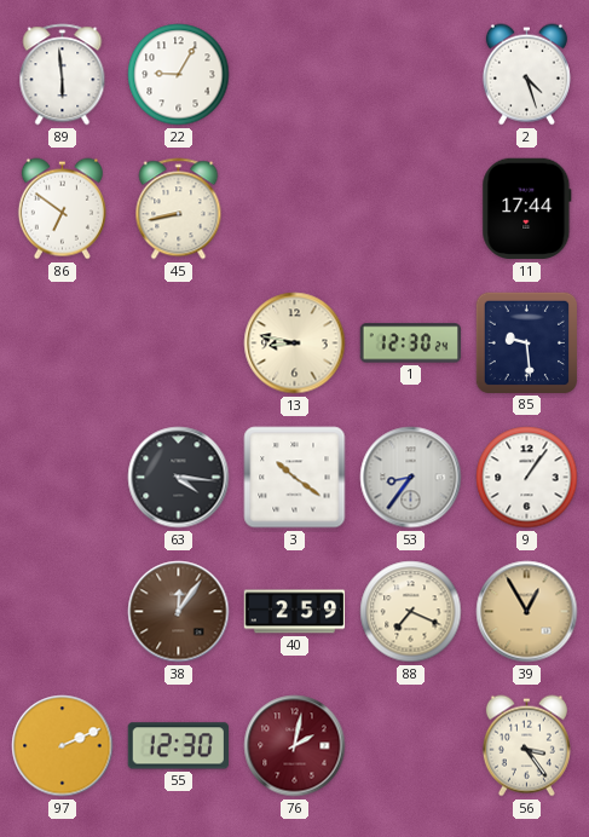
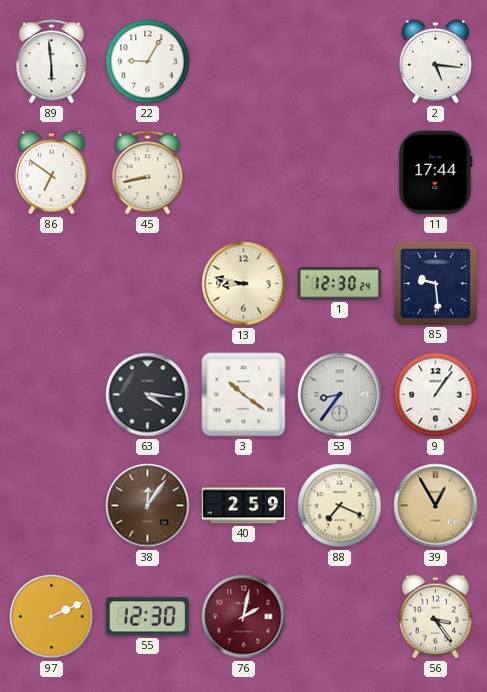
2: 4:27 -> 5:16 (435, 62)
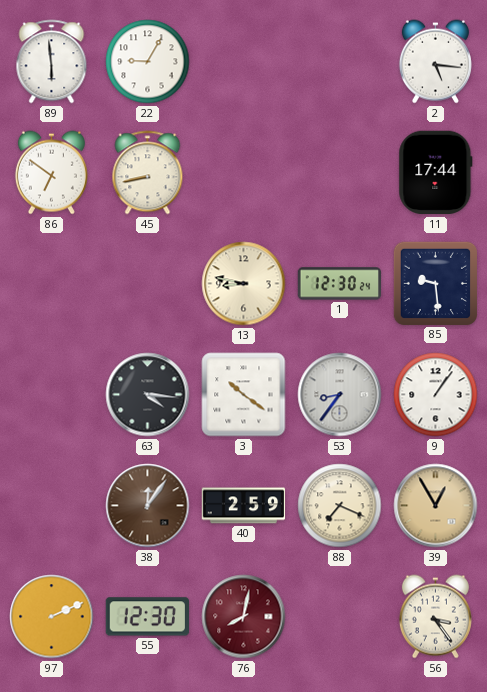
76: 2:02 -> 8:02 (244, 617)
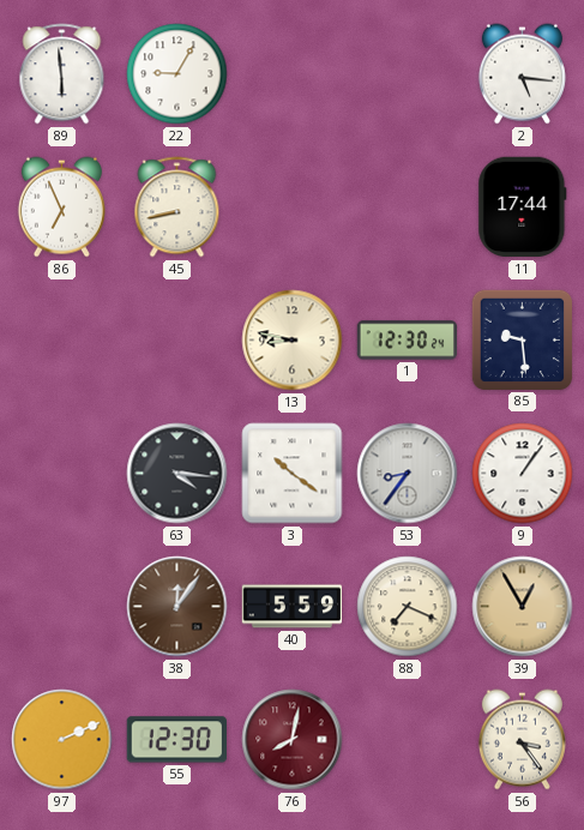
86: 6:51 -> 6:56 (61, 207)
40: 2:59 -> 5:59 (293, 607)
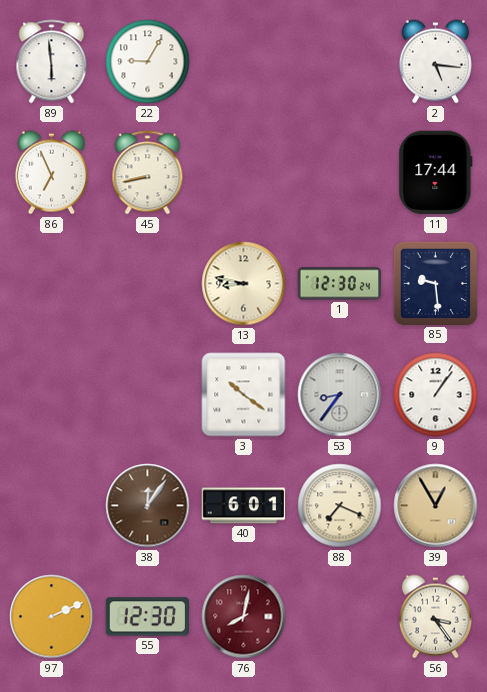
63: 4:16 -> none (177, 474)
40: 5:59 -> 6:01 (244, 506)
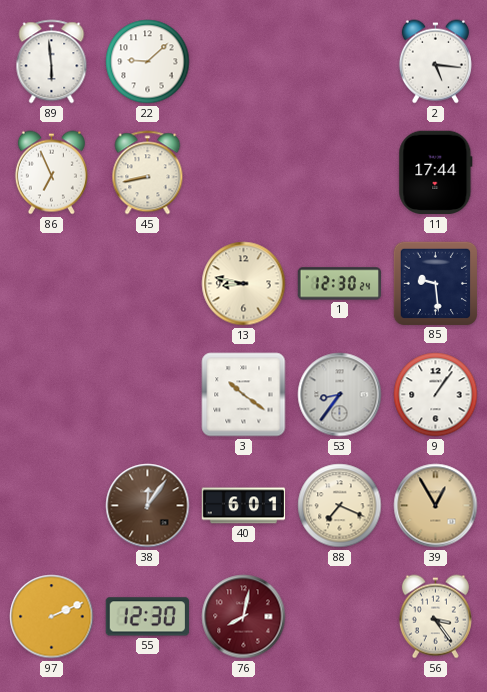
22: 9:05 -> 9:08 (148, 62)
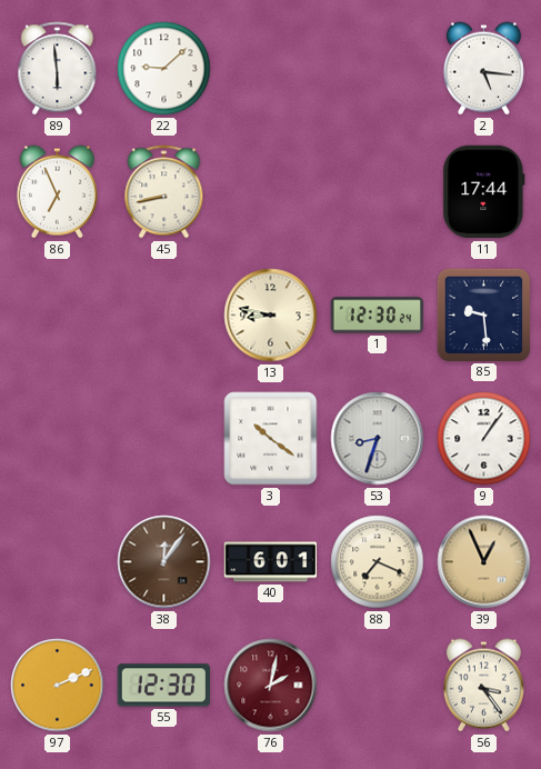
53: 8:36 -> 8:33 (378, 439)
39: 12:55 -> 12:56 (484, 562)
76: 8:02 -> 2:02 (271, 686)
